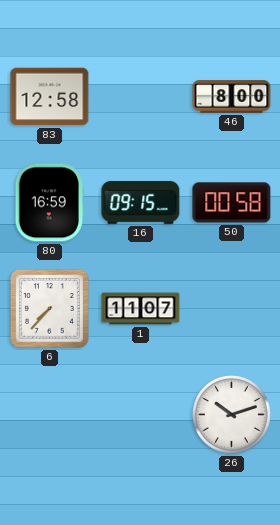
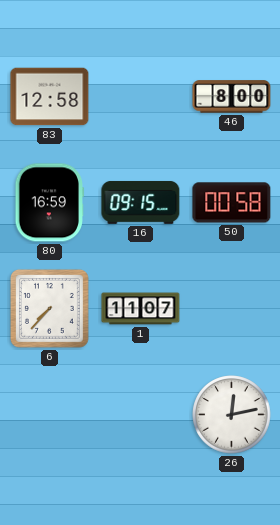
26: 10:12 -> 12:13 (232, 415)
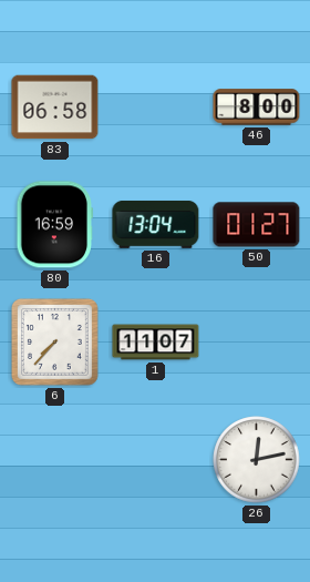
83: 12:58 -> 06:58 (55, 108)
16: 09:15 -> 13:04 (156, 224)
50: 00:58 -> 01:27 (257, 225)
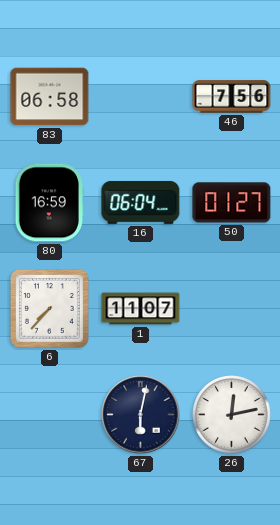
46: 8:00 -> 7:56 (232, 97)
16: 13:04 -> 06:04 (141, 202)
67: none -> 6:02 (141, 415)
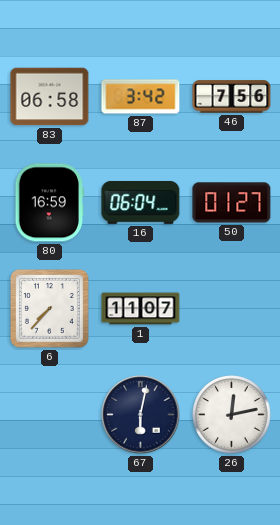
87: none -> 3:42 (141, 97)
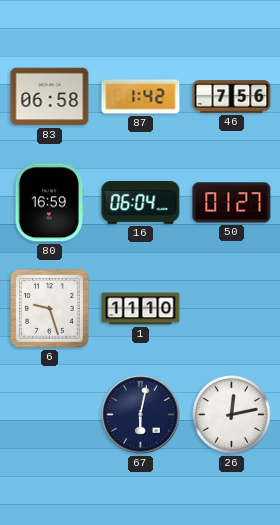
87: 3:42 -> 1:42 (141, 97)
6: 7:37 -> 9:27 (49, 308)
1: 11:07 -> 11:10 (141, 309)
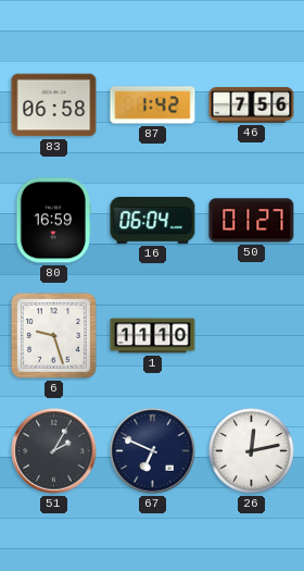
51: none -> 2:05 (54, 451)
67: 6:02 -> 6:49 (153, 451)
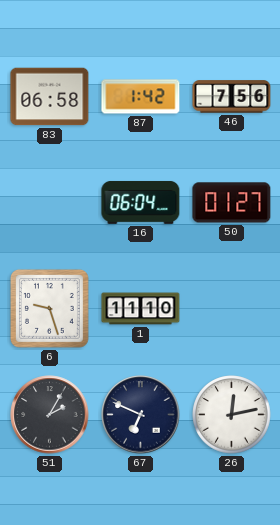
80: 16:59 -> none (53, 221)
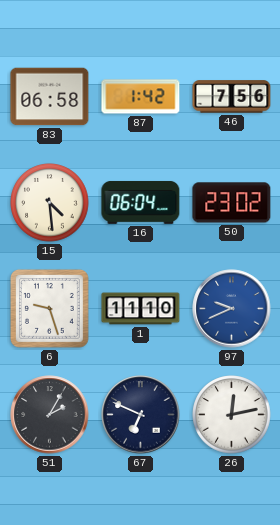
15: none -> 4:29 (50, 203)
50: 01:27 -> 23:02 (232, 203)
97: none -> 9:41 (232, 309)
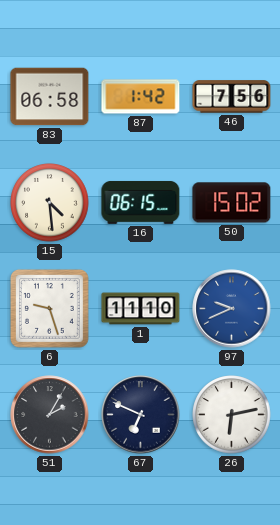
16: 06:04 -> 06:15 (141, 202)
50: 23:02 -> 15:02 (232, 203)
26: 12:13 -> 6:13 (232, 415)
